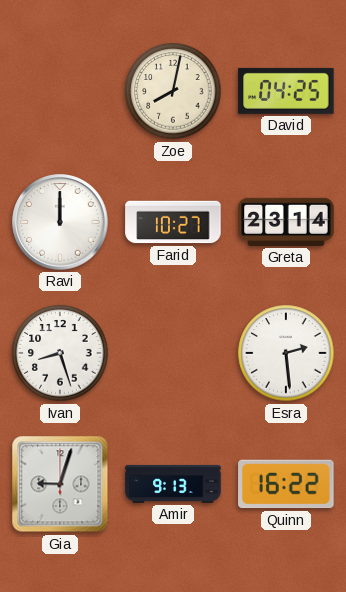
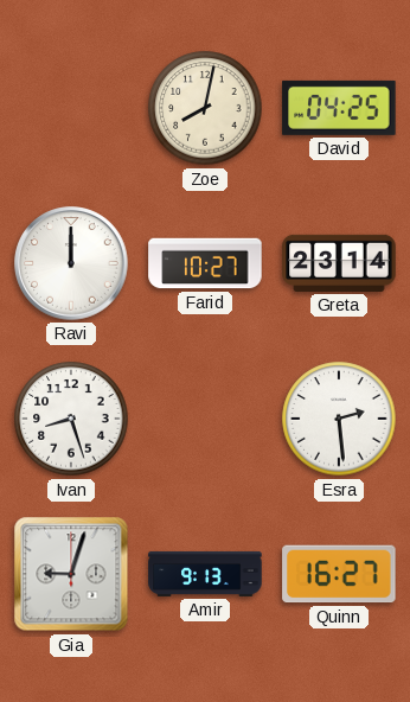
Quinn: 16:22 -> 16:27 (339, 574)
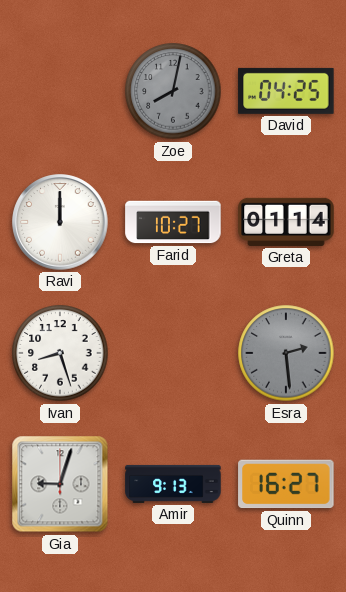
Zoe dial: cream -> grey (173, 91)
Greta: 23:14 -> 01:14 (286, 222)
Esra dial: white -> grey (286, 353)
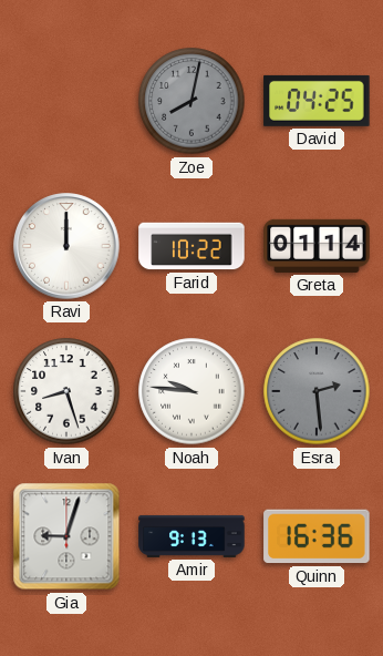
Farid: 10:27 -> 10:22 (191, 246)
Noah: none -> 9:46 (191, 391)
Quinn: 16:27 -> 16:36 (317, 536)
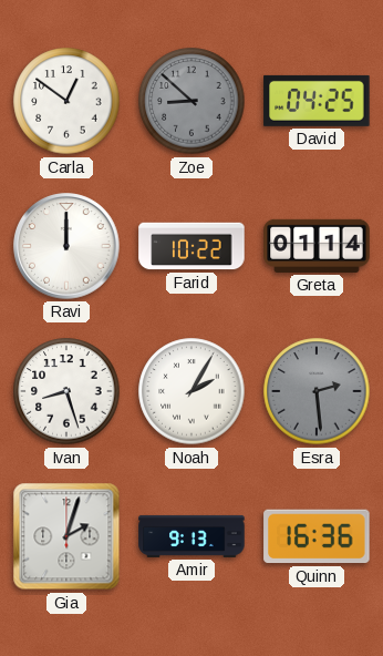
Carla: none -> 12:51 (66, 101)
Zoe: 8:02 -> 8:52 (191, 101)
Noah: 9:46 -> 2:05 (191, 391)
Gia: 9:03 -> 2:03 (66, 536)
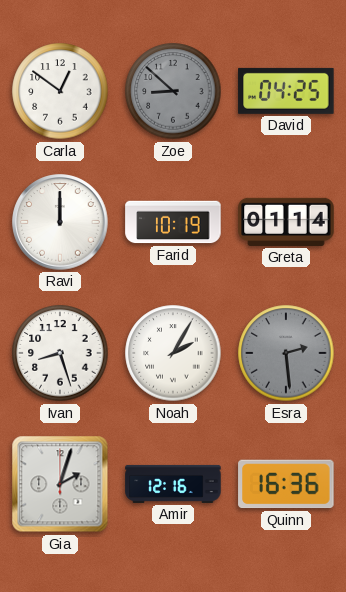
Farid: 10:22 -> 10:19 (173, 222)
Amir: 9:13 -> 12:16 (173, 484)
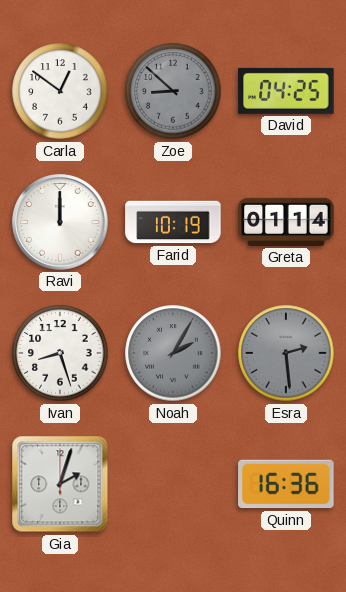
Noah dial: white -> grey (173, 353)
Amir: 12:16 -> none (173, 484)
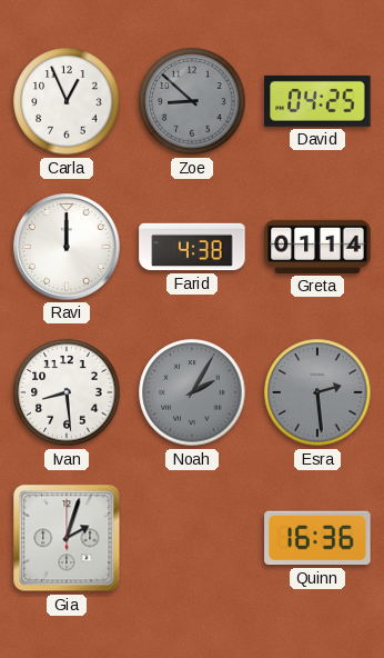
Carla: 12:51 -> 12:56 (67, 101)
Farid: 10:19 -> 4:38 (192, 247)
Ivan: 8:27 -> 8:29 (67, 392)
